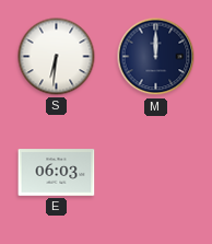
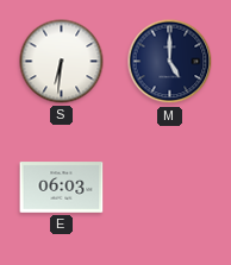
M: 12:00 -> 5:00 (170, 62)
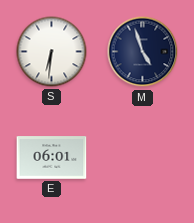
M: 5:00 -> 4:57 (143, 52)
E: 06:03 -> 06:01 (52, 158)
